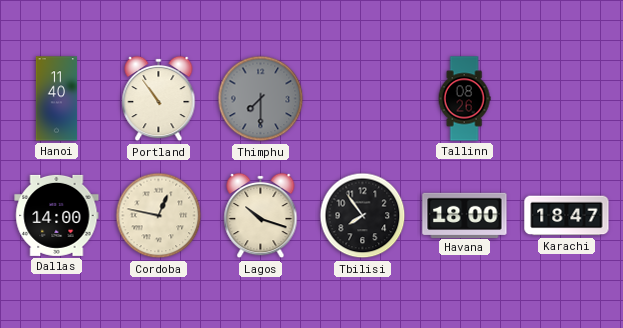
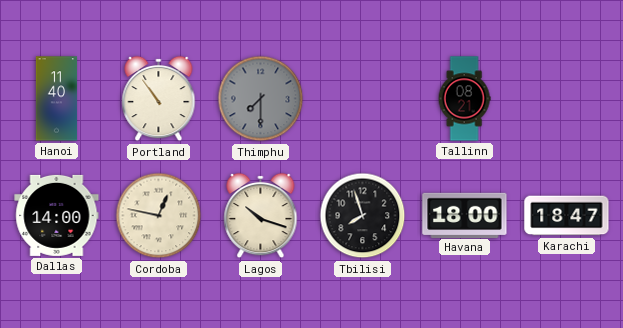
Tallinn: 08:26 -> 08:21 (464, 99)
Tbilisi: 7:54 -> 7:57 (363, 216)
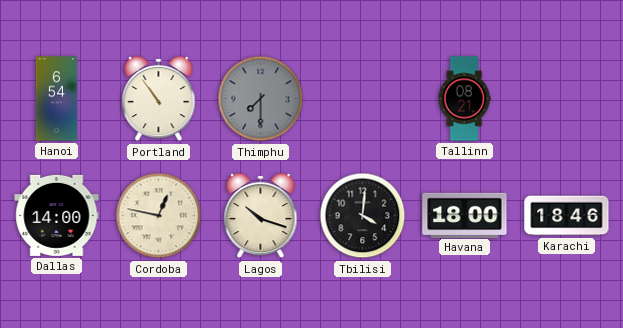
Hanoi: 11:40 -> 6:54 (57, 99)
Tbilisi: 7:57 -> 4:01 (363, 216)
Karachi: 18:47 -> 18:46 (567, 216)
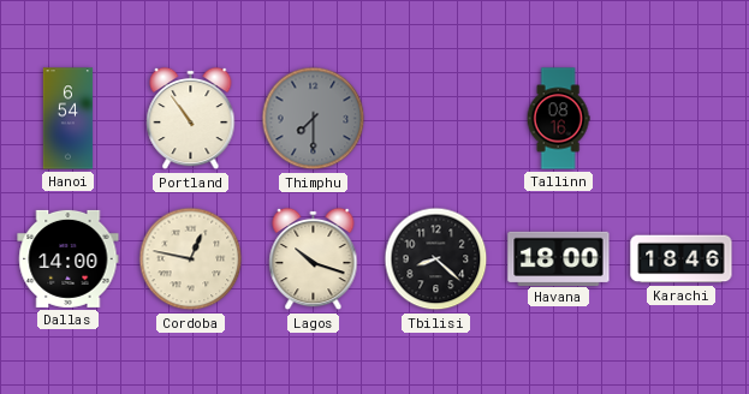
Tallinn: 08:21 -> 08:16 (558, 119)
Tbilisi: 4:01 -> 8:22 (436, 259)
